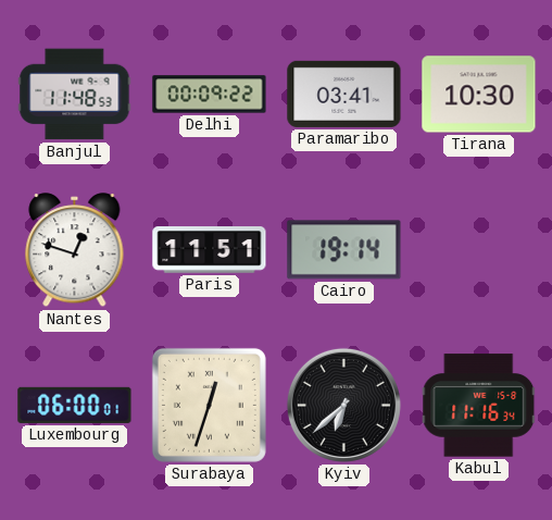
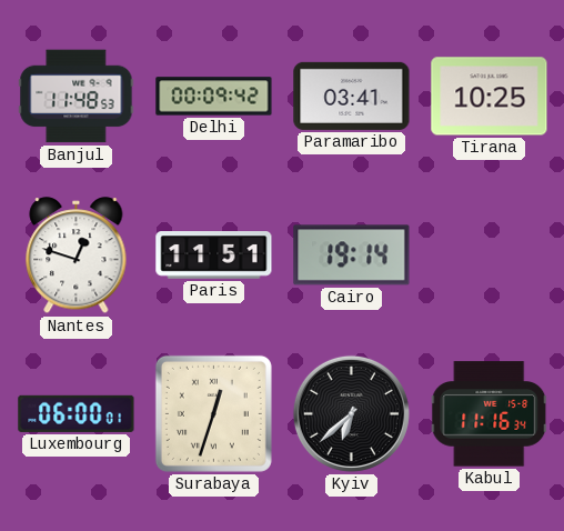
Delhi: 00:09:22 -> 00:09:42 (214, 97)
Tirana: 10:30 -> 10:25 (490, 97)
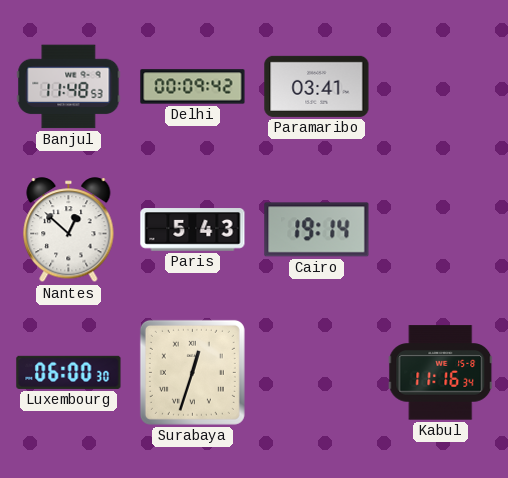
Tirana: 10:25 -> none (490, 97)
Nantes: 12:48 -> 12:52 (69, 230)
Paris: 11:51 -> 5:43 (193, 230)
Luxembourg: 06:00:01 -> 06:00:30 (69, 372)
Kyiv: 6:38 -> none (351, 413)
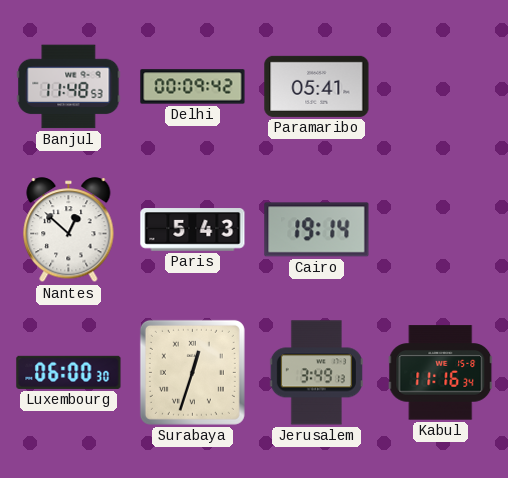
Paramaribo: 03:41 -> 05:41 (317, 86)
Jerusalem: none -> 3:49 (316, 373)
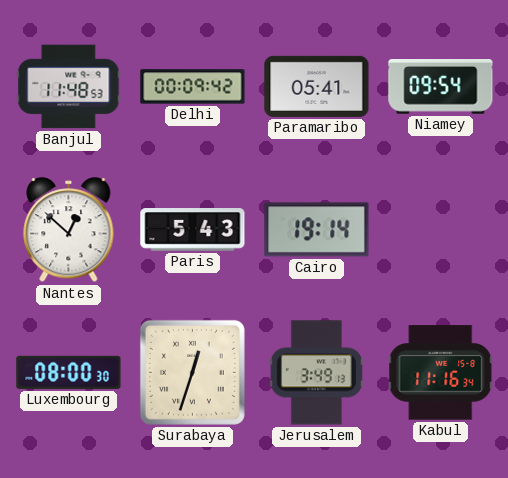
Niamey: none -> 09:54 (441, 87)
Luxembourg: 06:00 -> 08:00 (69, 372)
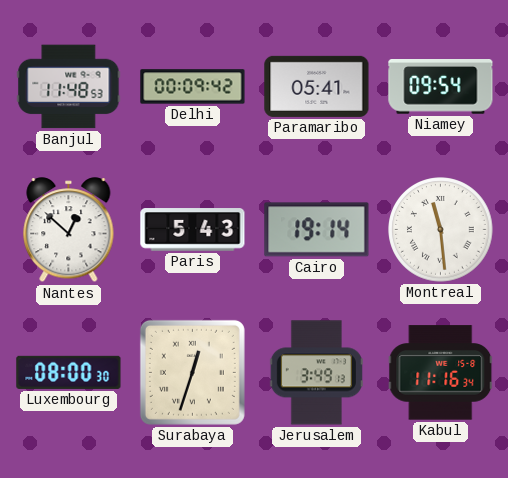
Montreal: none -> 11:29 (441, 230)
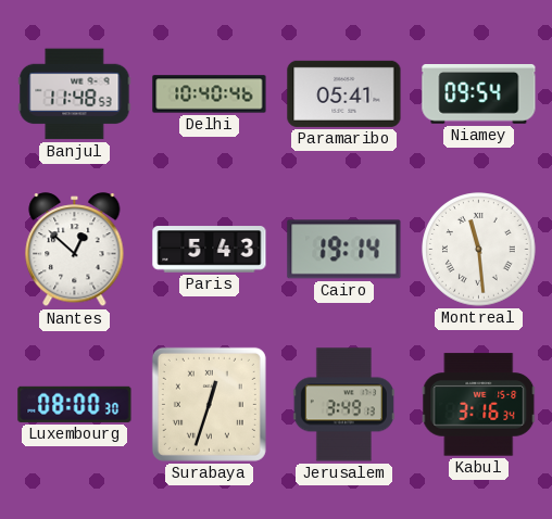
Delhi: 00:09 -> 10:40 (210, 94)
Kabul: 11:16 -> 3:16 (479, 405)
